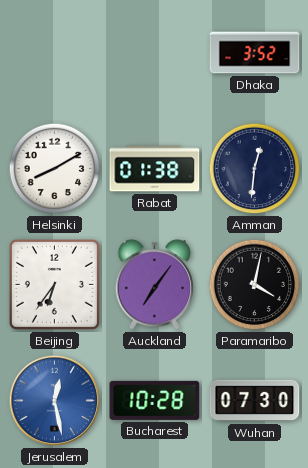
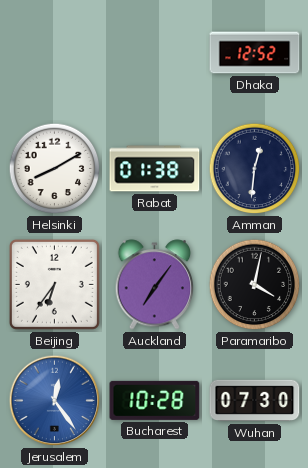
Dhaka: 3:52 -> 12:52 (255, 53)
Jerusalem: 12:28 -> 12:24 (55, 401)
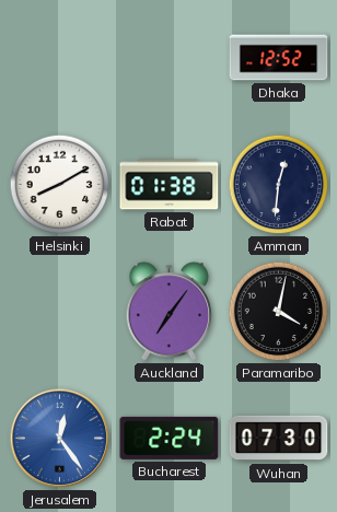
Beijing: 6:36 -> none (54, 284)
Bucharest: 10:28 -> 2:24 (170, 438)
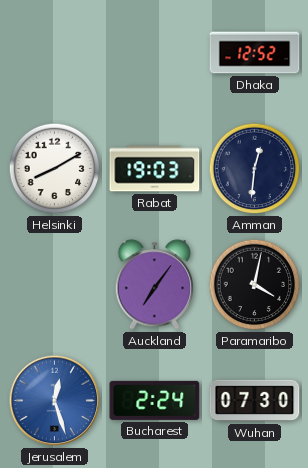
Rabat: 01:38 -> 19:03 (155, 169)
Jerusalem: 12:24 -> 12:27 (55, 401)
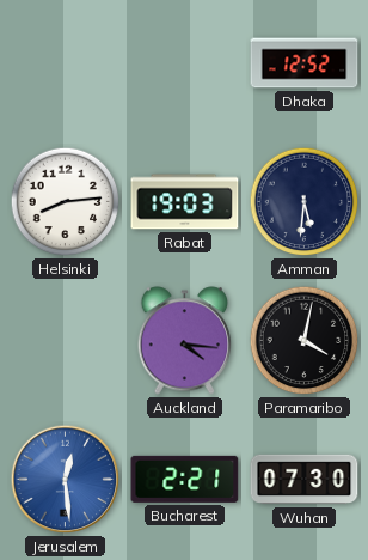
Helsinki: 8:10 -> 8:14 (66, 202)
Amman: 12:31 -> 5:31 (305, 202)
Auckland: 7:06 -> 4:16 (185, 341)
Jerusalem: 12:27 -> 12:29 (66, 480)
Bucharest: 2:24 -> 2:21 (185, 479)
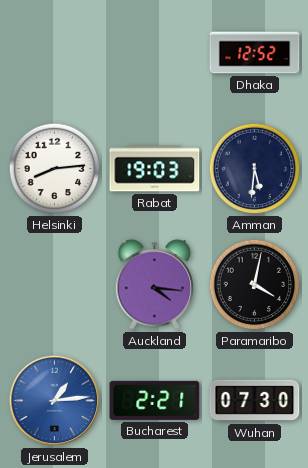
Jerusalem: 12:29 -> 1:14 (55, 401)
